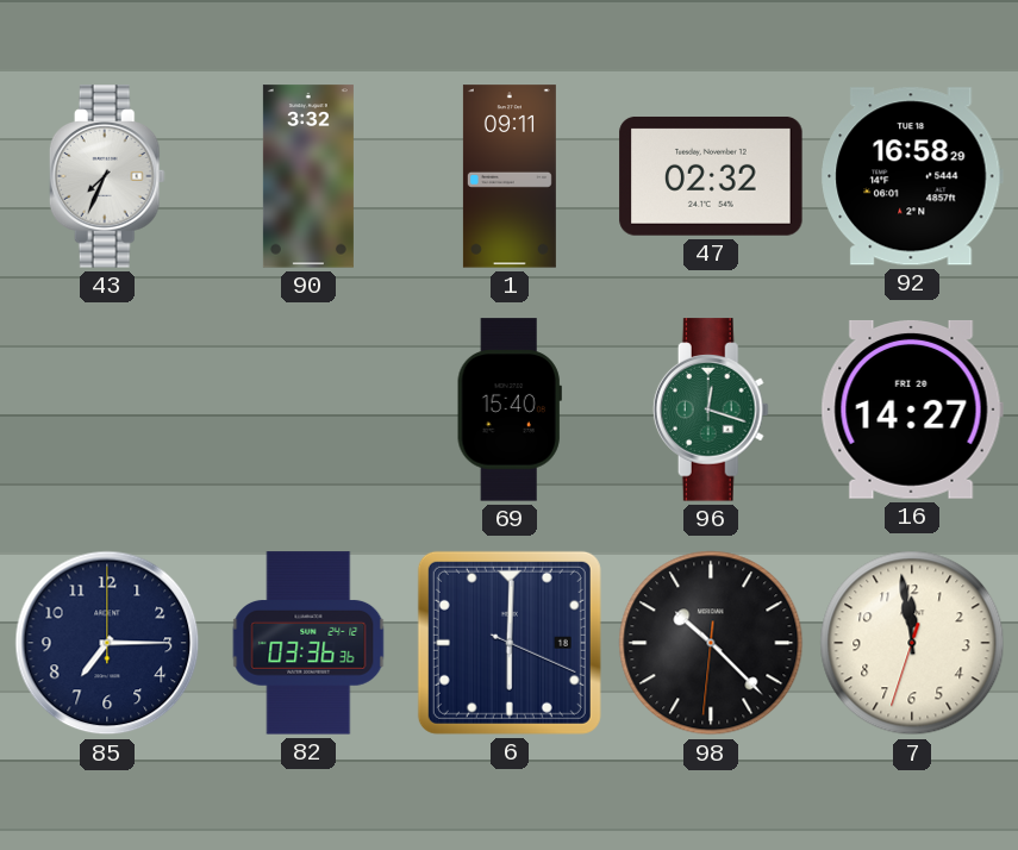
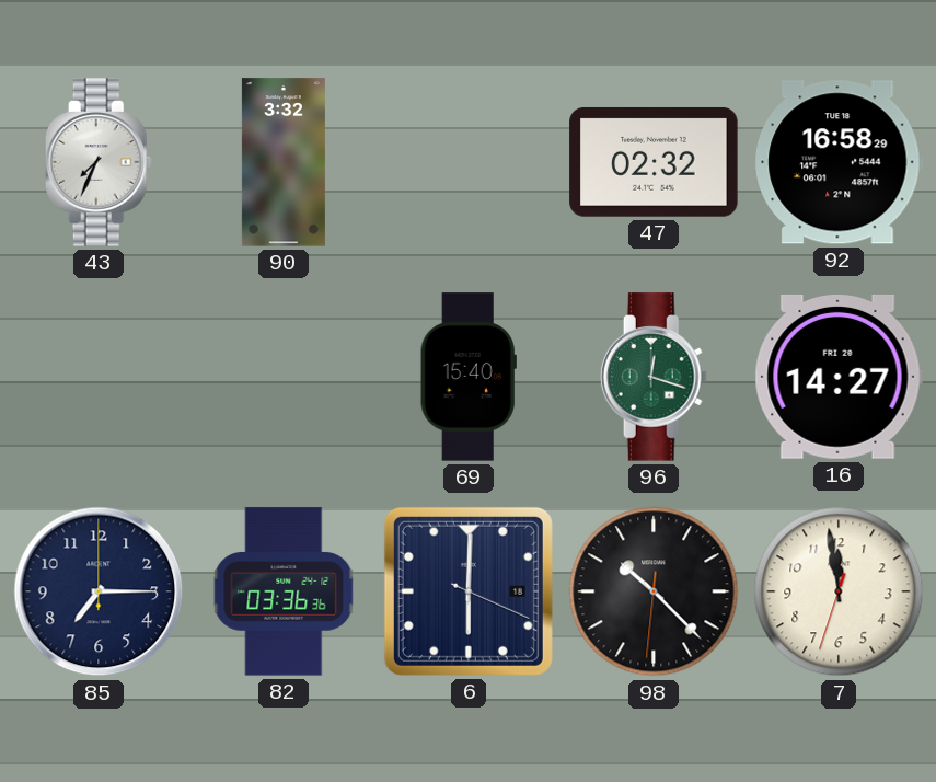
1: 09:11 -> none (510, 176)
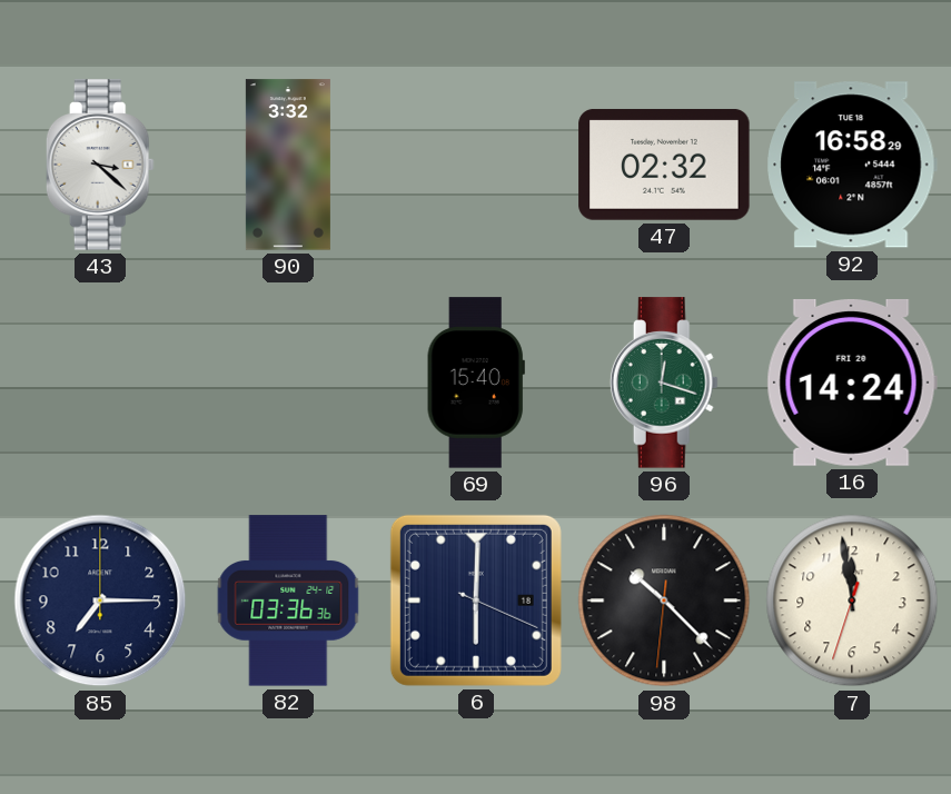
43: 7:34 -> 3:22 (100, 165)
16: 14:27 -> 14:24 (852, 383)
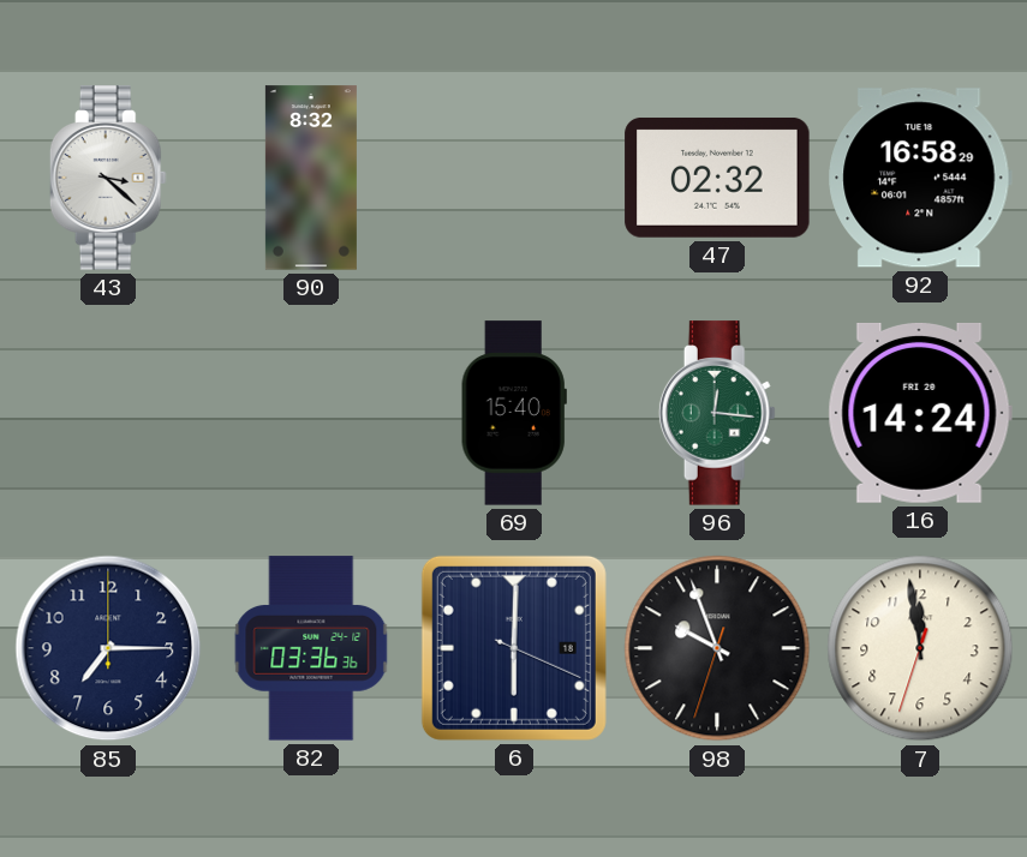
90: 3:32 -> 8:32 (311, 178)
96: 12:18 -> 12:16 (717, 413)
98: 10:22 -> 9:56 (717, 648)
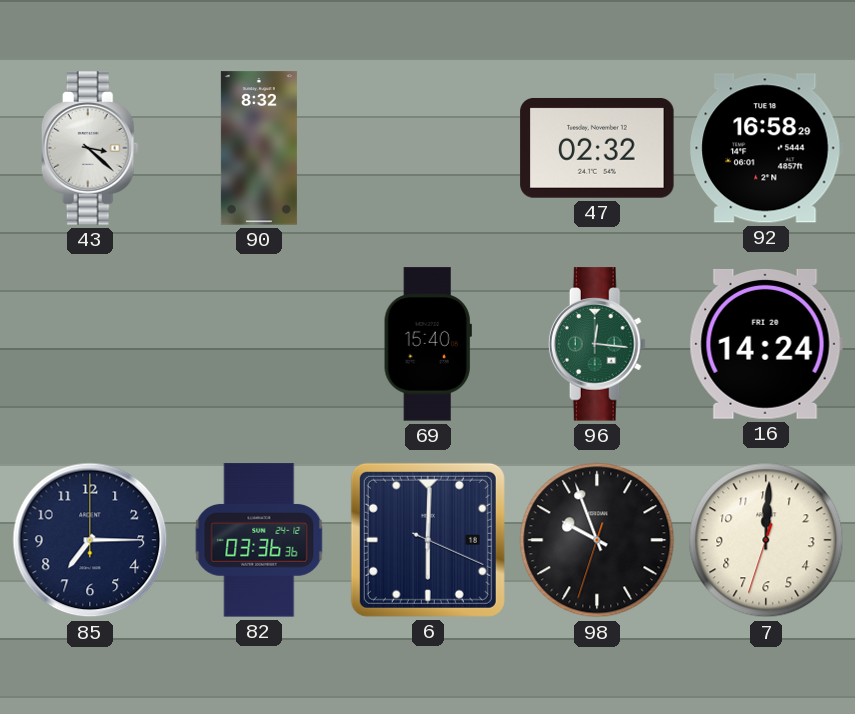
7: 11:58 -> 12:00 (766, 540)
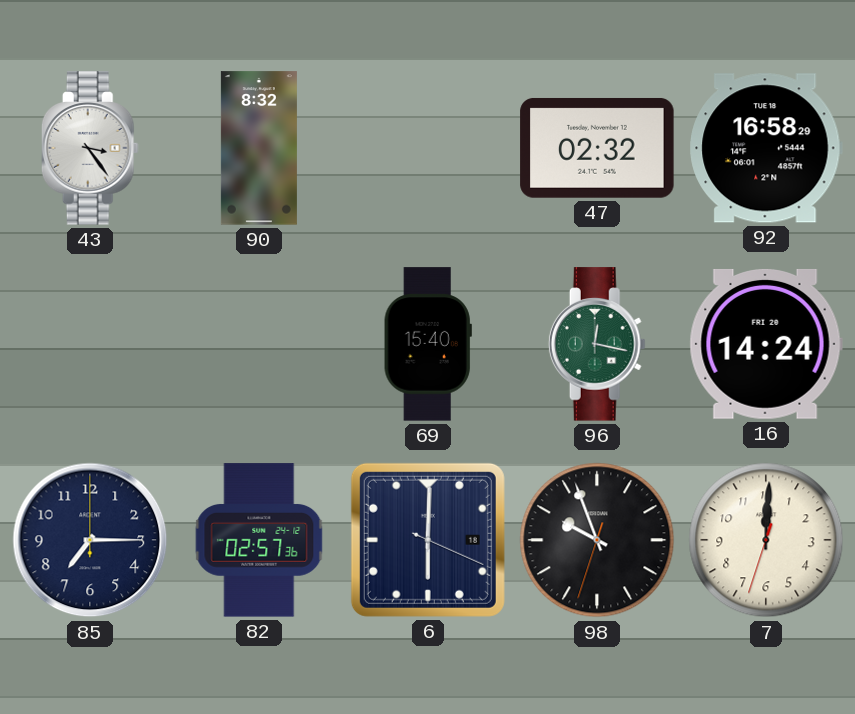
43: 3:22 -> 3:24 (90, 148)
96: 12:16 -> 12:17 (597, 344)
82: 03:36 -> 02:57 (259, 540)
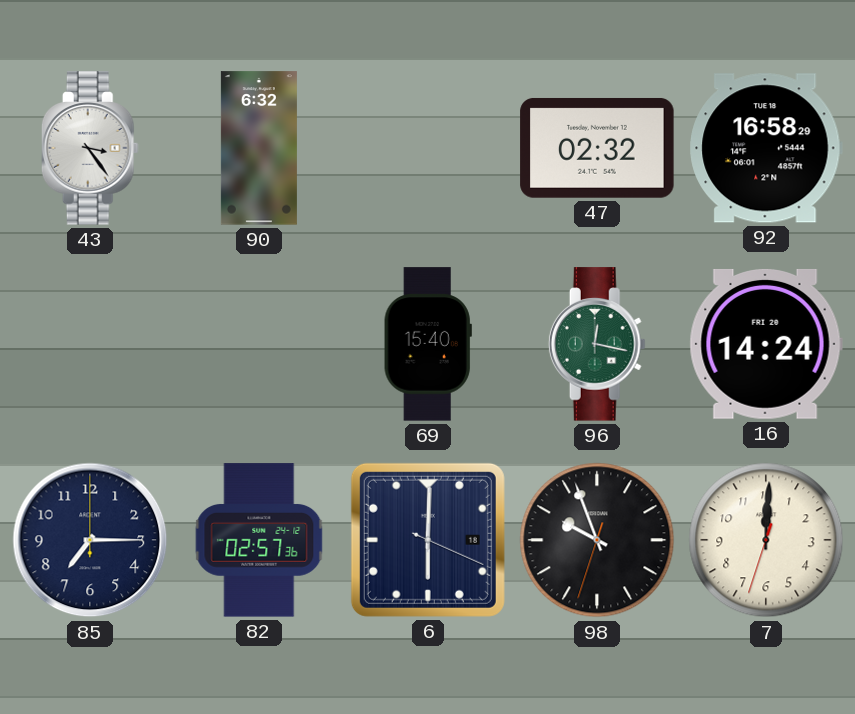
90: 8:32 -> 6:32 (259, 148)
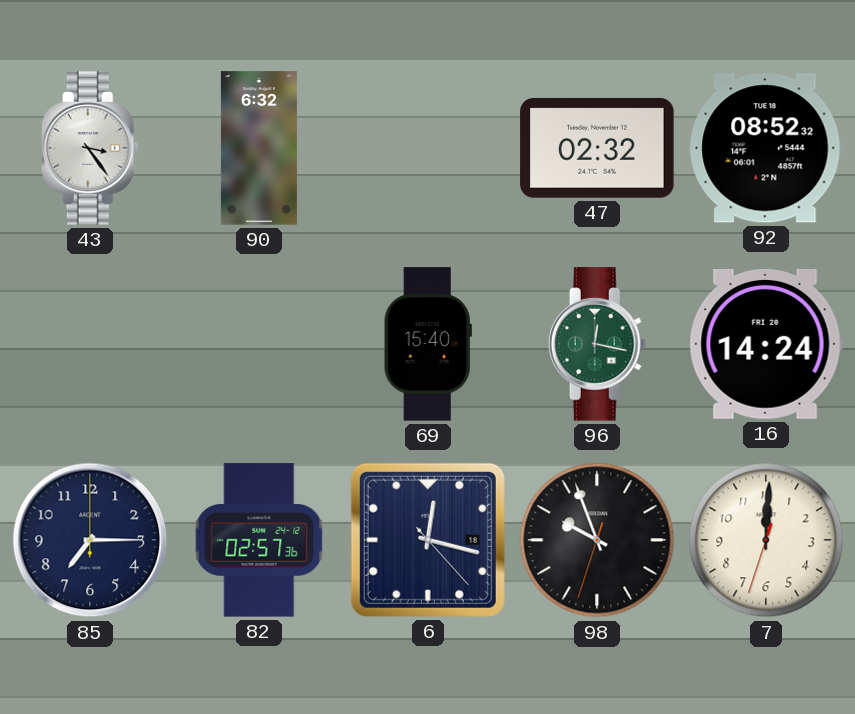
92: 16:58 -> 08:52 (766, 148)
6: 6:00 -> 12:17 (428, 540)
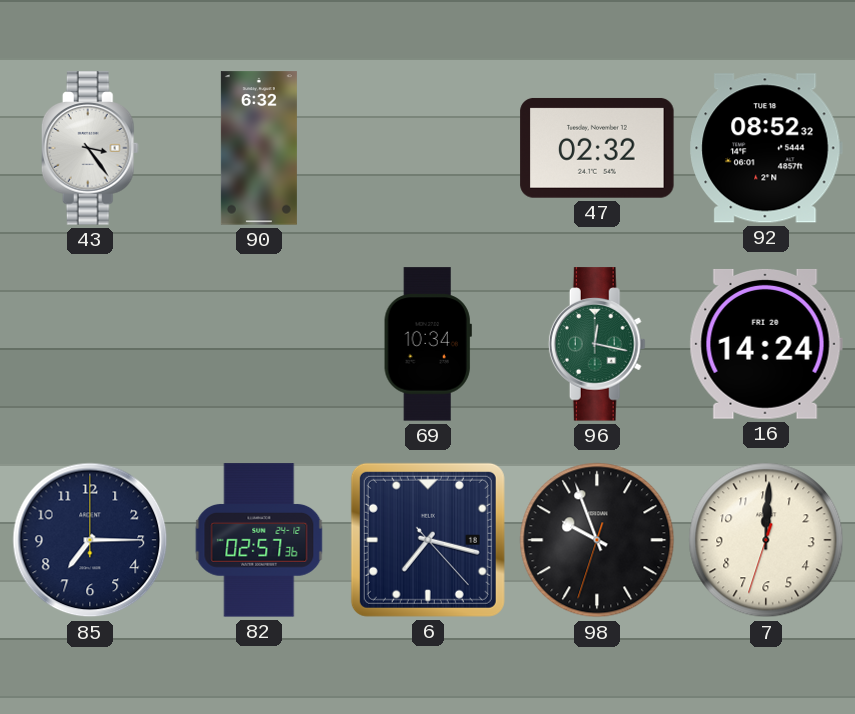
69: 15:40 -> 10:34 (428, 344)
6: 12:17 -> 7:17 (428, 540)
